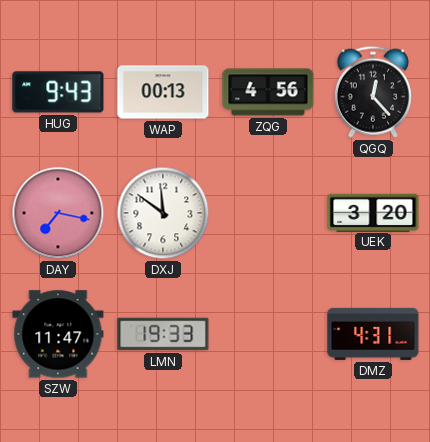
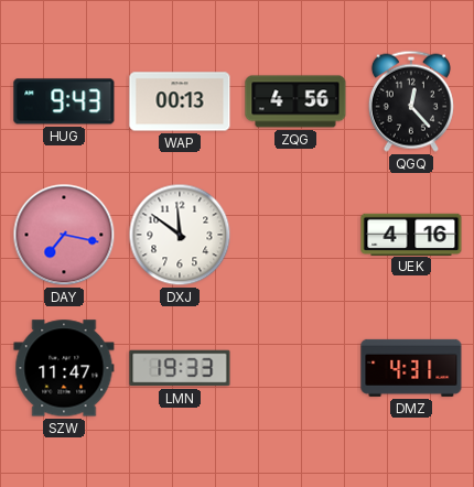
UEK: 3:20 -> 4:16 (411, 234)
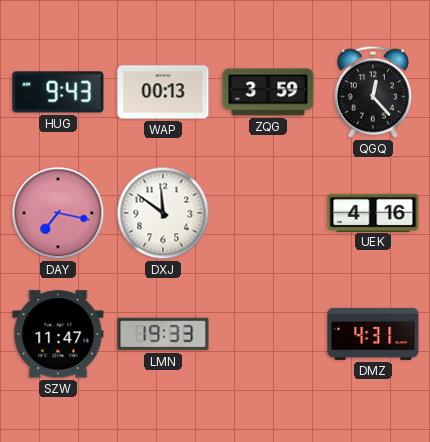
ZQG: 4:56 -> 3:59 (268, 92)
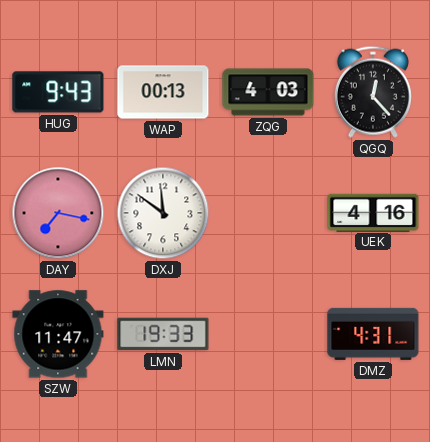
ZQG: 3:59 -> 4:03 (268, 92)
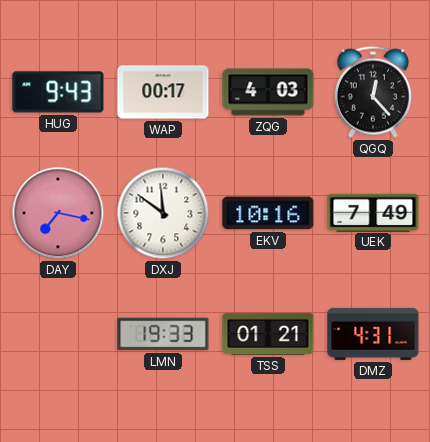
WAP: 00:13 -> 00:17 (163, 92)
EKV: none -> 10:16 (268, 213)
UEK: 4:16 -> 7:49 (373, 212)
SZW: 11:47 -> none (58, 334)
TSS: none -> 01:21 (268, 334)
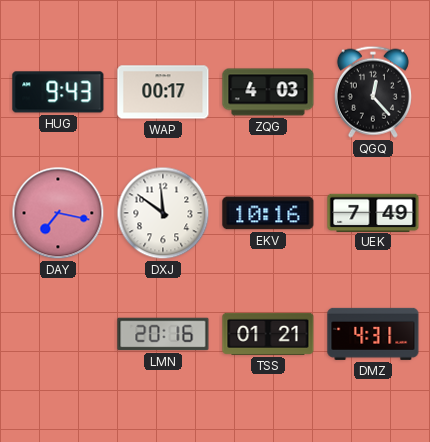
LMN: 19:33 -> 20:16 (163, 334)
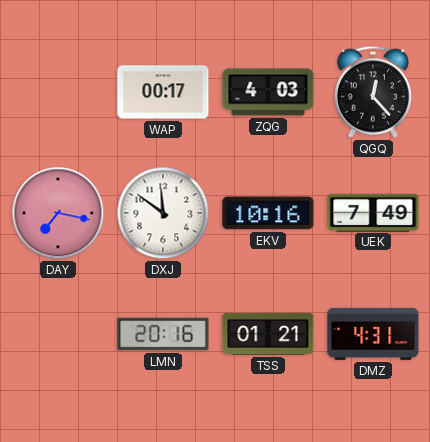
HUG: 9:43 -> none (58, 92)
